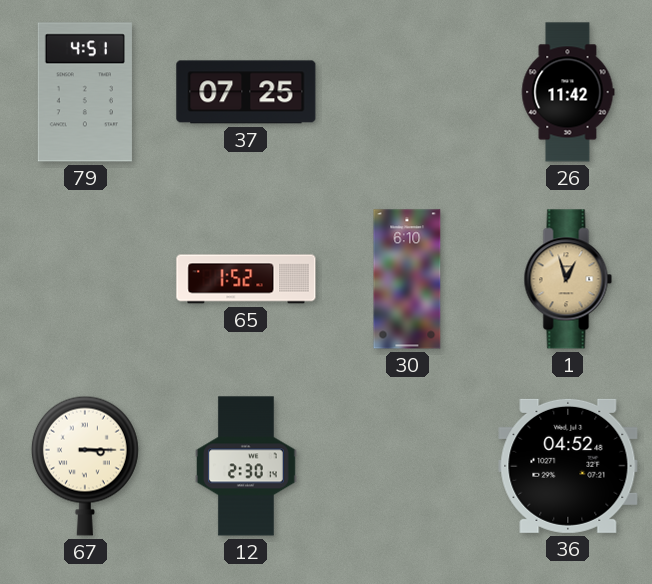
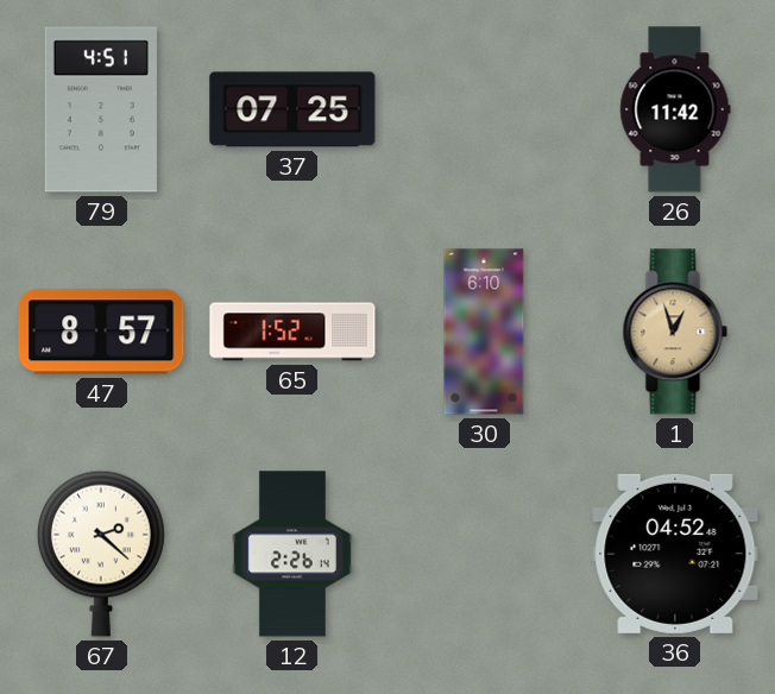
47: none -> 8:57 (101, 332)
67: 3:15 -> 2:22 (101, 554)
12: 2:30 -> 2:26 (294, 554)
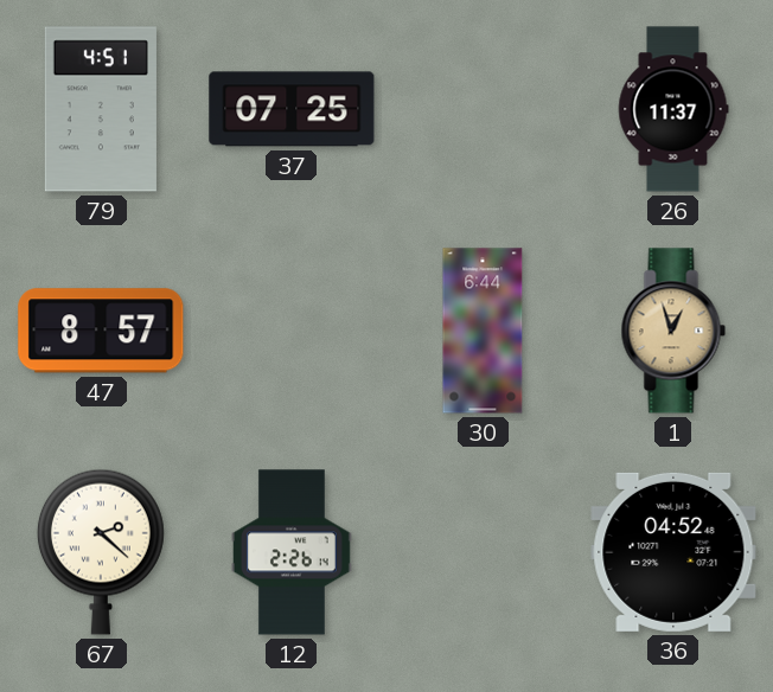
26: 11:42 -> 11:37 (673, 109)
65: 1:52 -> none (292, 332)
30: 6:10 -> 6:44 (483, 331)
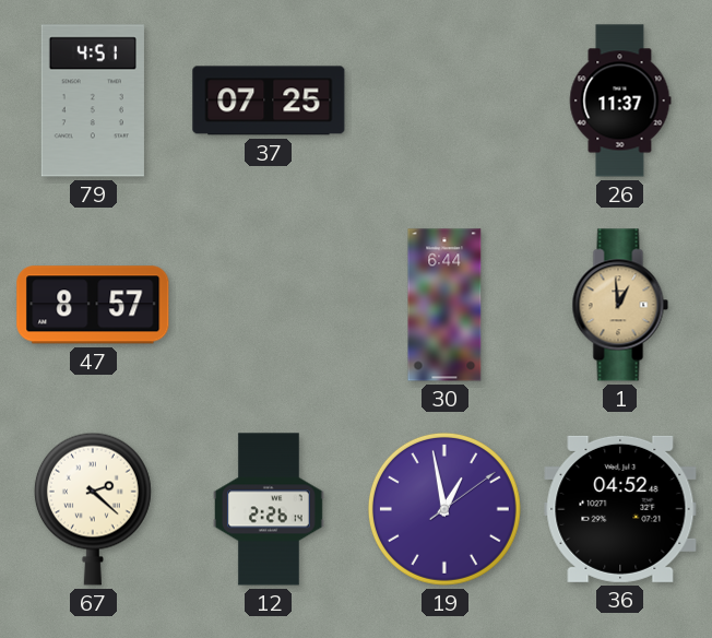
1: 12:57 -> 12:59 (620, 305)
19: none -> 12:58 (444, 509)
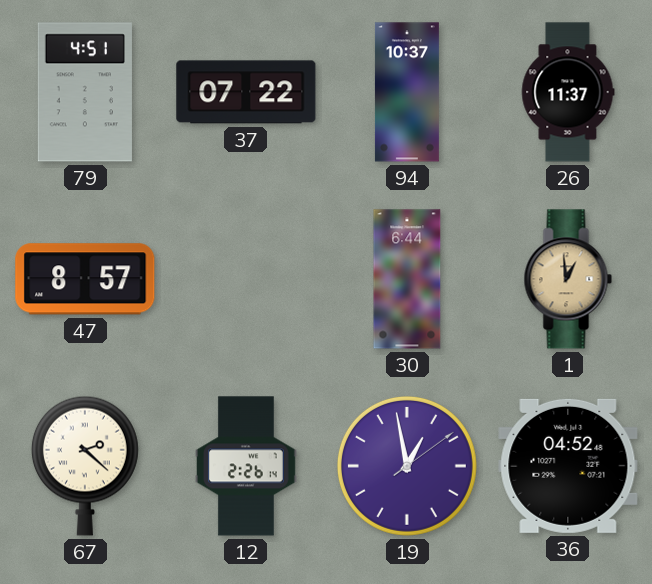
37: 07:25 -> 07:22 (246, 92)
94: none -> 10:37 (407, 92)
